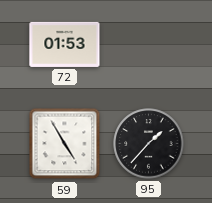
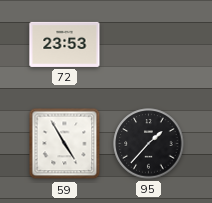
72: 01:53 -> 23:53 (65, 44)
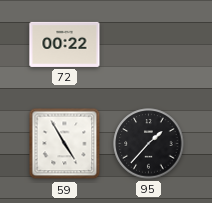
72: 23:53 -> 00:22 (65, 44)
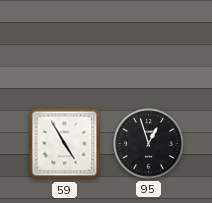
72: 00:22 -> none (65, 44)
95: 1:37 -> 12:57 (149, 144)
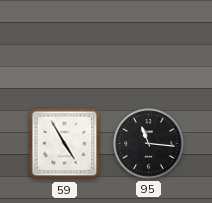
95: 12:57 -> 11:16 (149, 144)
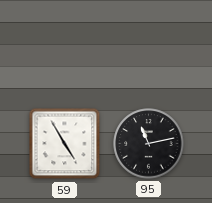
95: 11:16 -> 11:13 (149, 144)
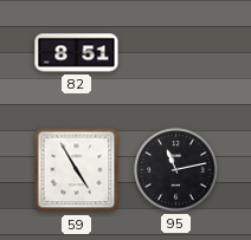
82: none -> 8:51 (77, 53)
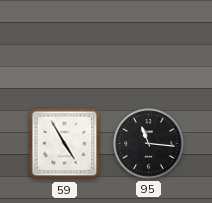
82: 8:51 -> none (77, 53)
95: 11:13 -> 11:16 (149, 144)
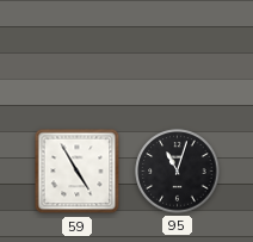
95: 11:16 -> 11:03 (178, 172)
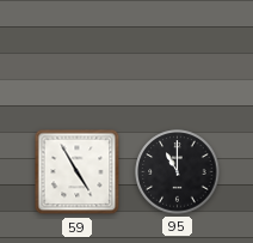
95: 11:03 -> 11:00 (178, 172)
